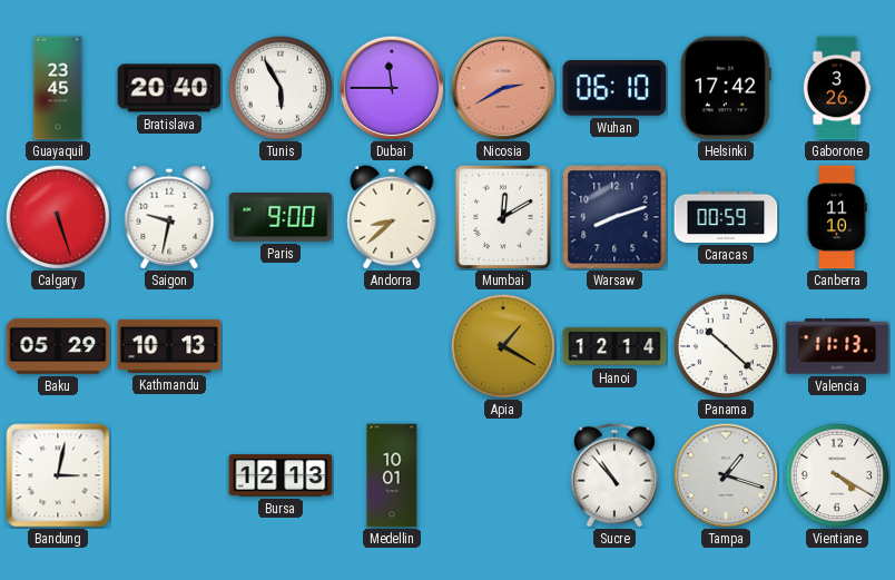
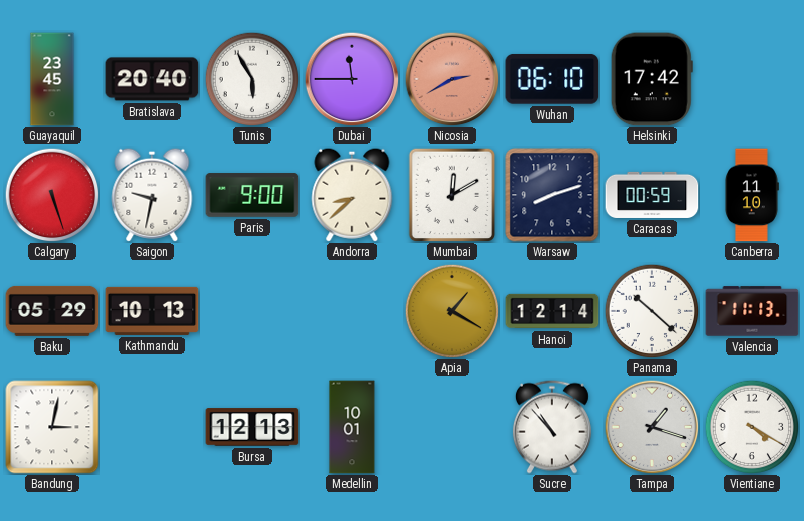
Gaborone: 3:26 -> none (837, 88)
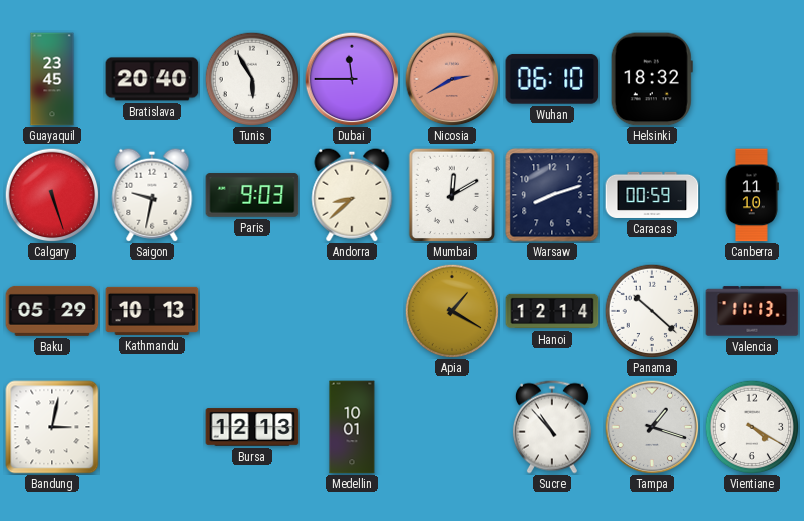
Helsinki: 17:42 -> 18:32 (652, 79)
Paris: 9:00 -> 9:03 (252, 195)
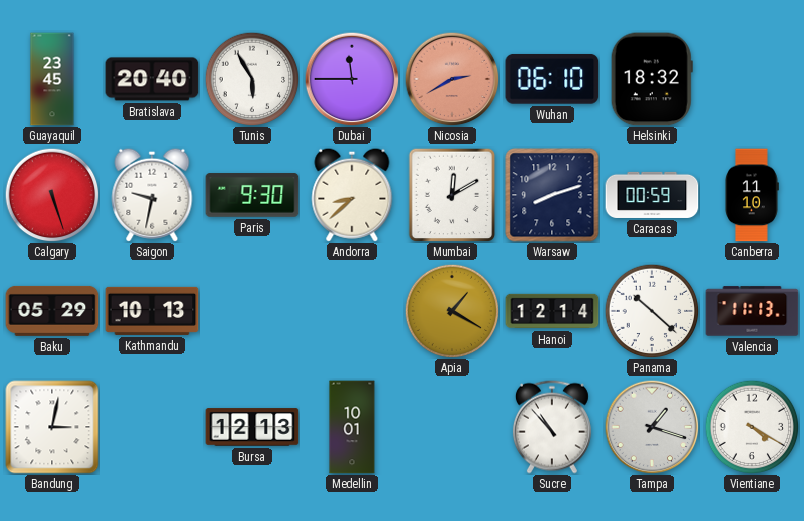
Paris: 9:03 -> 9:30 (252, 195)
